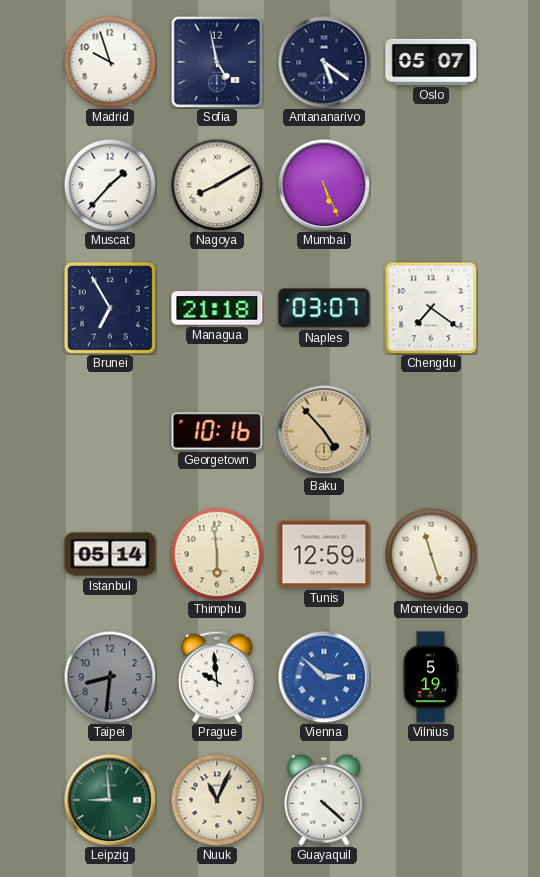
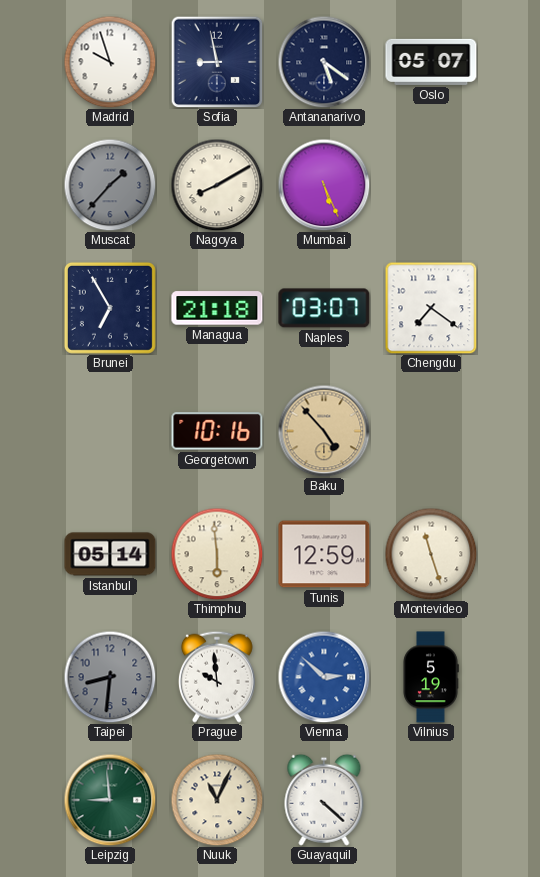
Sofia: 4:58 -> 8:58 (217, 62)
Muscat dial: white -> grey (110, 185)
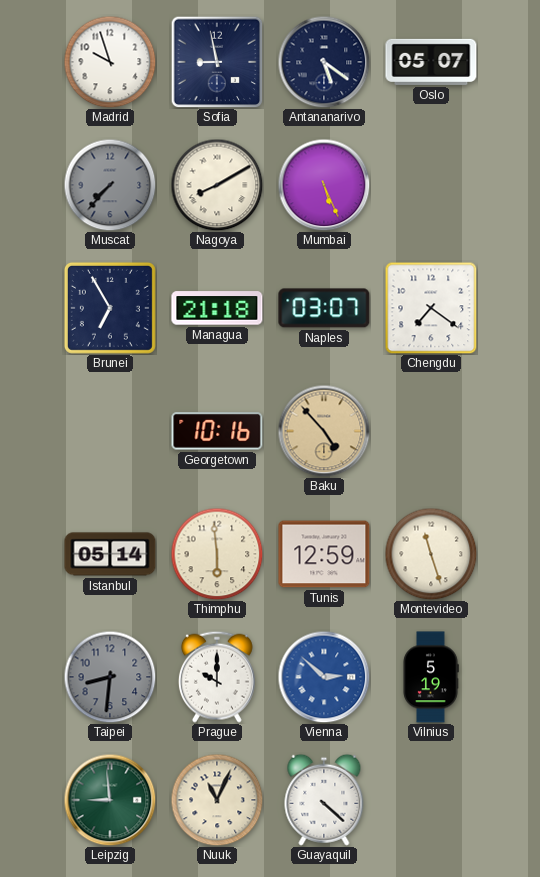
Muscat: 1:37 -> 7:37 (110, 185)
Prague: 9:59 -> 10:00 (217, 677)
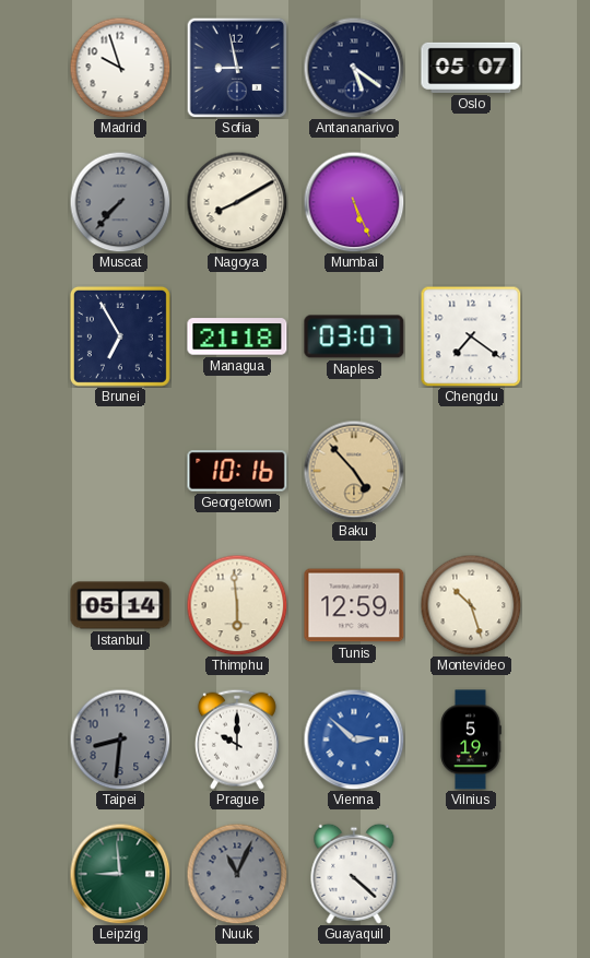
Montevideo: 11:27 -> 10:27 (471, 605)
Nuuk dial: cream -> grey (237, 874)
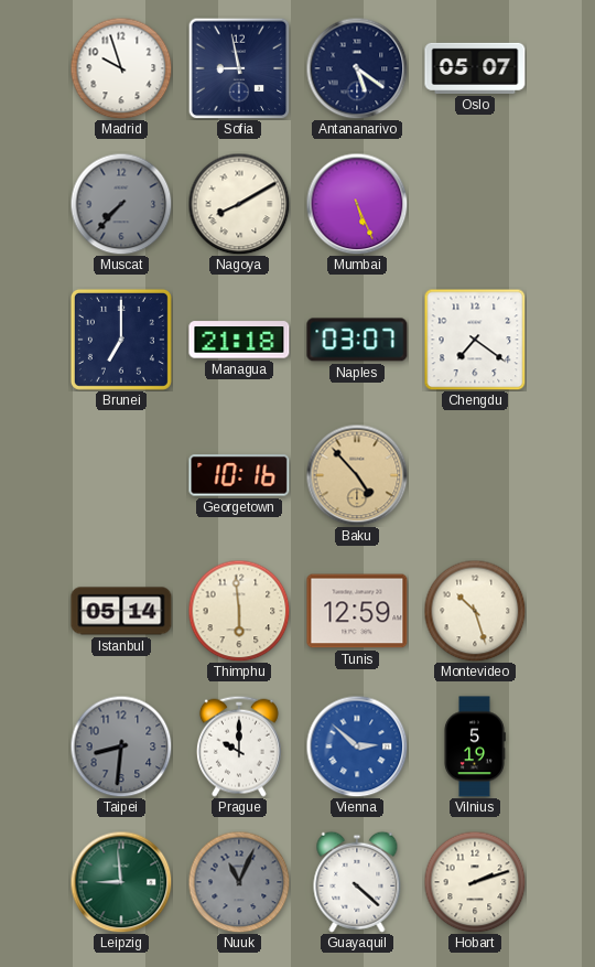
Brunei: 6:55 -> 7:00 (121, 340)
Hobart: none -> 2:12 (475, 882)
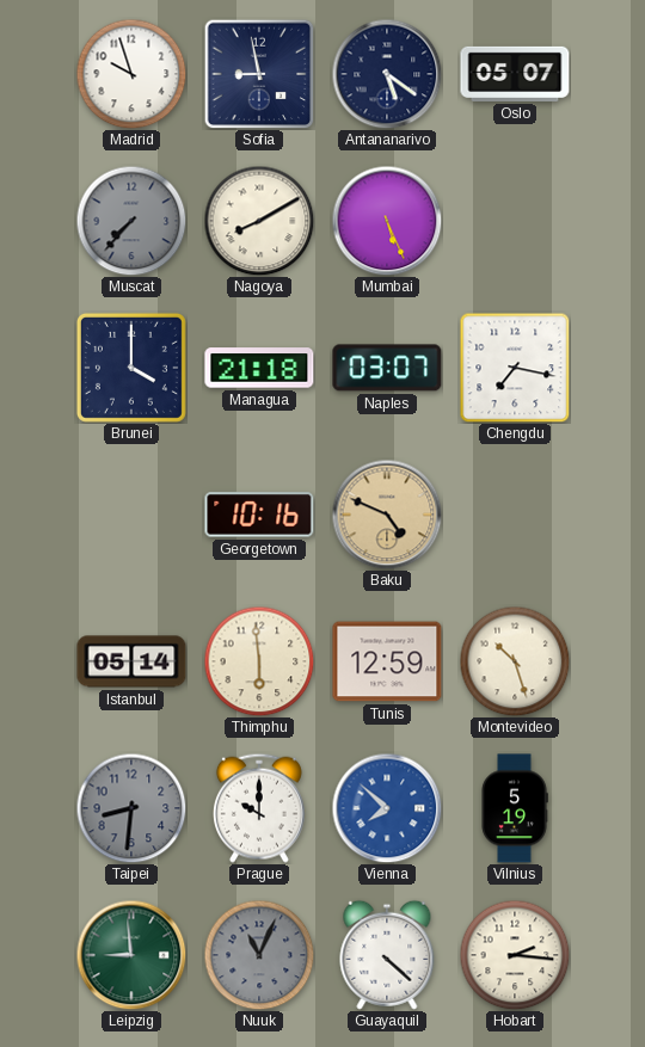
Brunei: 7:00 -> 4:00 (131, 368)
Chengdu: 7:21 -> 7:17 (515, 368)
Baku: 4:53 -> 4:49 (387, 515)
Vienna: 2:52 -> 7:52 (387, 808)
Hobart: 2:12 -> 2:16 (515, 955)
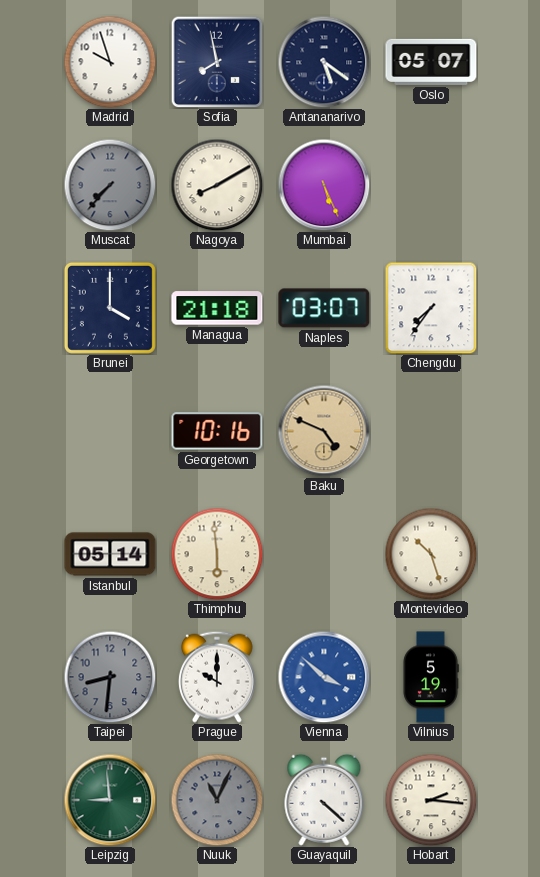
Sofia: 8:58 -> 7:58 (217, 62)
Chengdu: 7:17 -> 7:36 (431, 308)
Tunis: 12:59 -> none (387, 661)
Vienna: 7:52 -> 3:52 (324, 677)
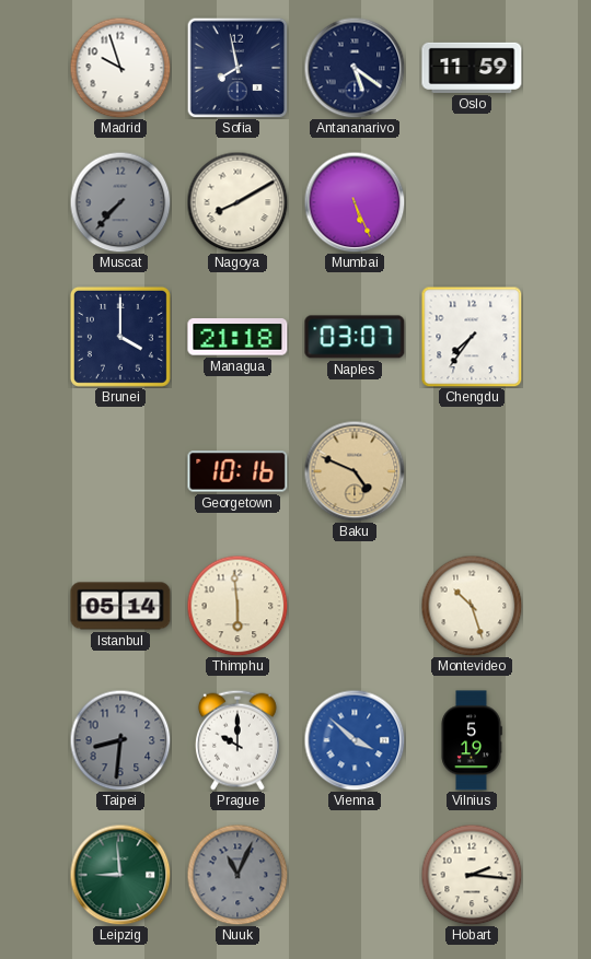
Oslo: 05:07 -> 11:59 (472, 68)
Guayaquil: 4:22 -> none (324, 800)
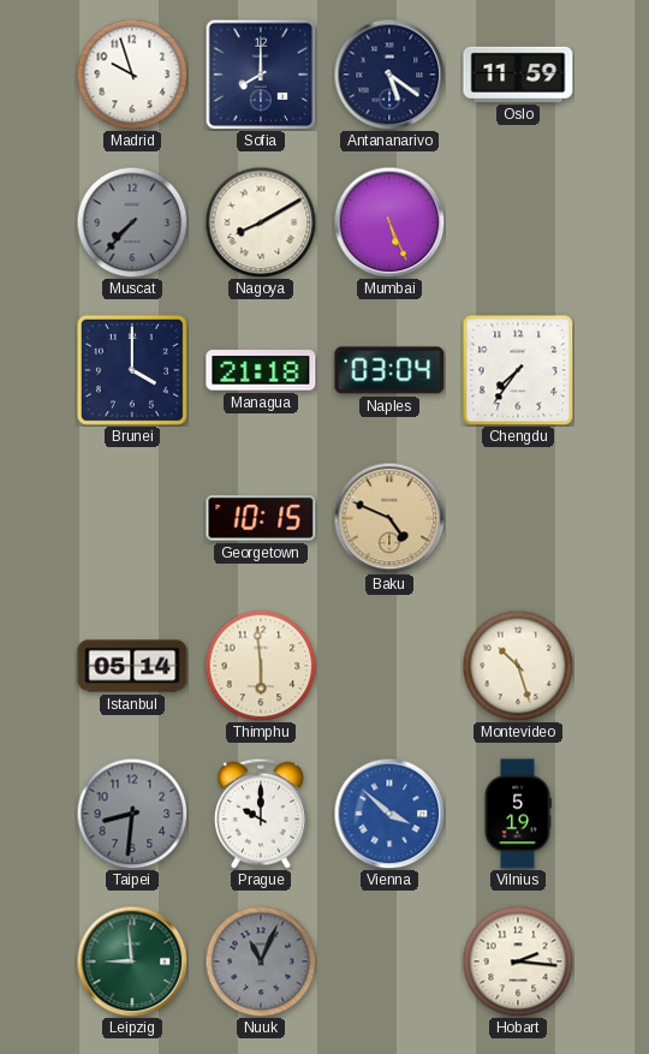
Sofia: 7:58 -> 8:00 (261, 75)
Naples: 03:07 -> 03:04 (389, 370)
Georgetown: 10:16 -> 10:15 (261, 518)
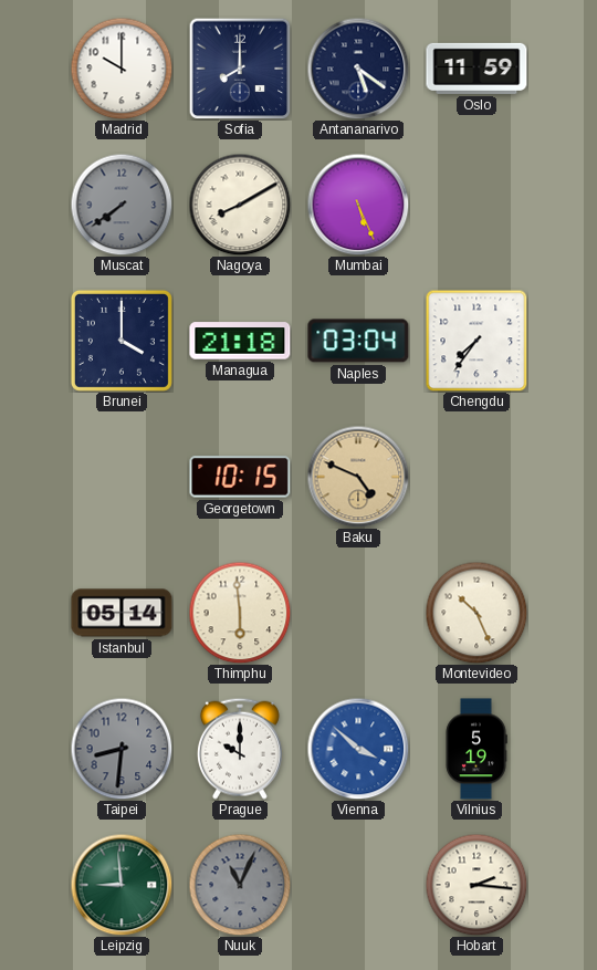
Madrid: 9:57 -> 10:00 (122, 69)
Muscat: 7:37 -> 7:39 (122, 205)
Montevideo: 10:27 -> 10:26 (476, 613)
